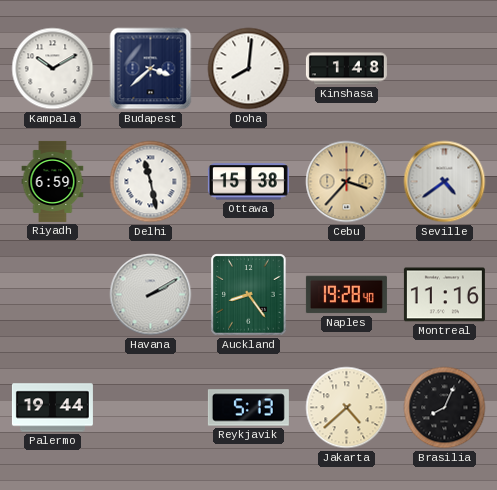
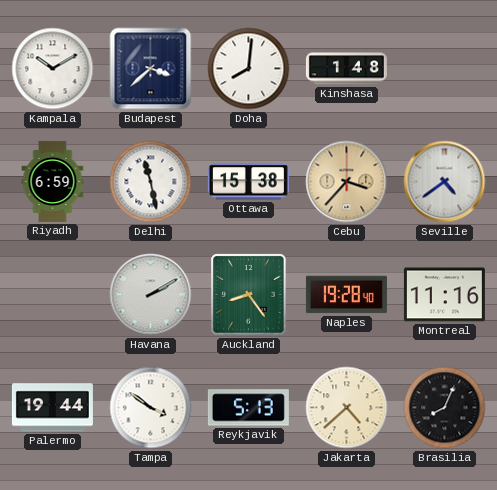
Tampa: none -> 3:51 (151, 408)
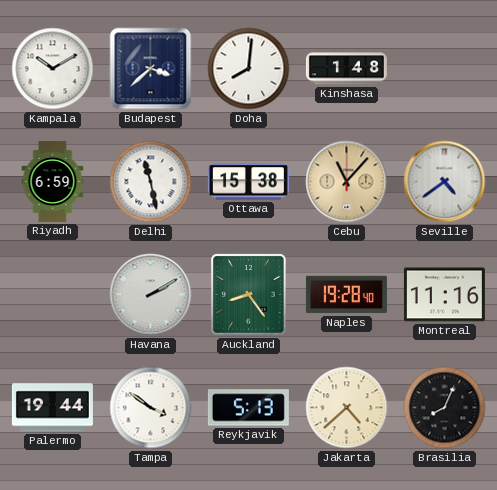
Cebu: 3:37 -> 11:07 (347, 182)
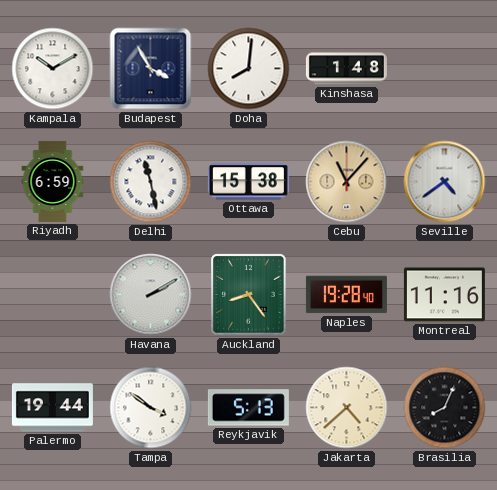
Budapest: 3:38 -> 3:55 (151, 69)
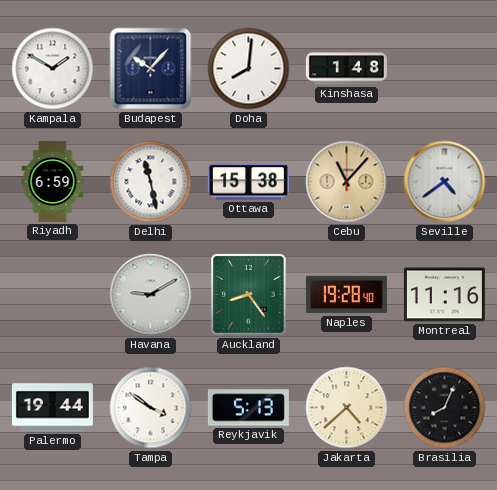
Kampala: 10:10 -> 1:50 (53, 69)
Budapest: 3:55 -> 10:07 (151, 69)
Havana: 2:10 -> 9:10 (151, 295)
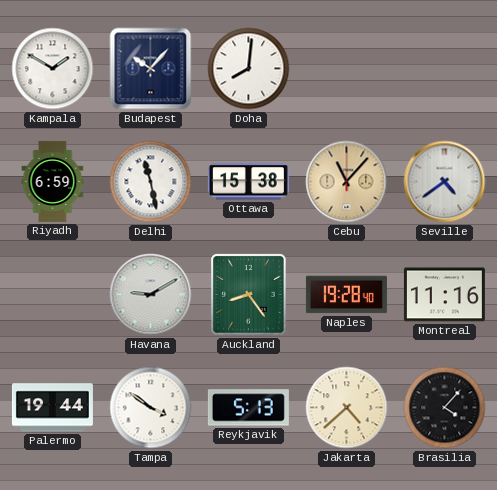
Kinshasa: 1:48 -> none (346, 69)
Brasilia: 8:04 -> 4:07 (445, 408)
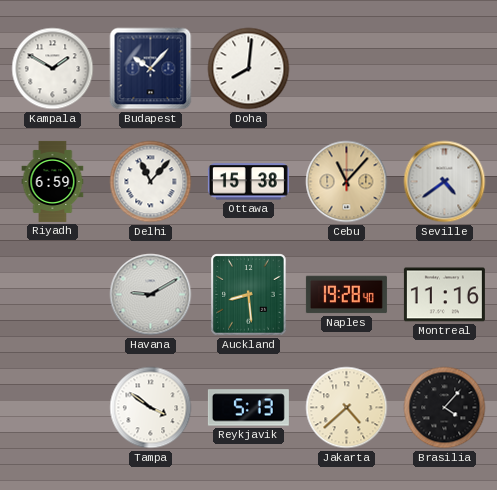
Delhi: 11:28 -> 11:07 (151, 182)
Auckland: 8:24 -> 8:29 (249, 295)
Palermo: 19:44 -> none (52, 408)
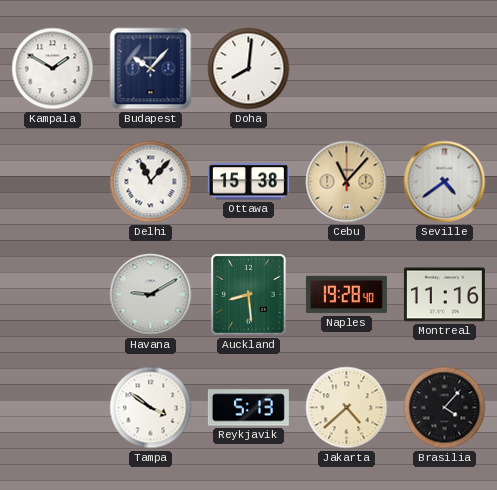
Riyadh: 6:59 -> none (53, 181)
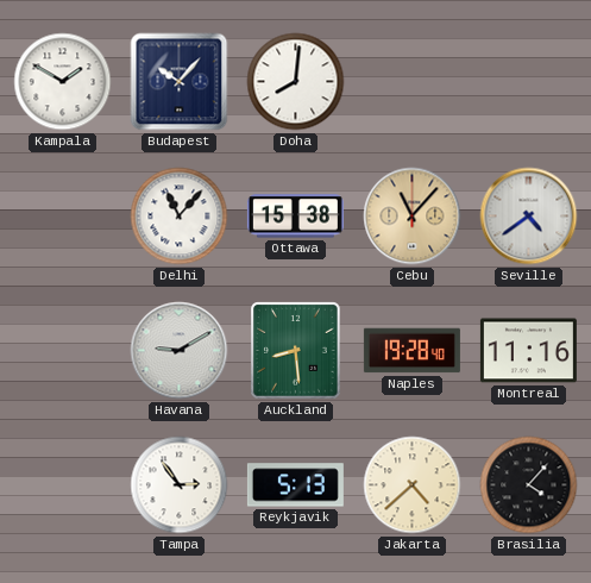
Tampa: 3:51 -> 2:54 (180, 485)
